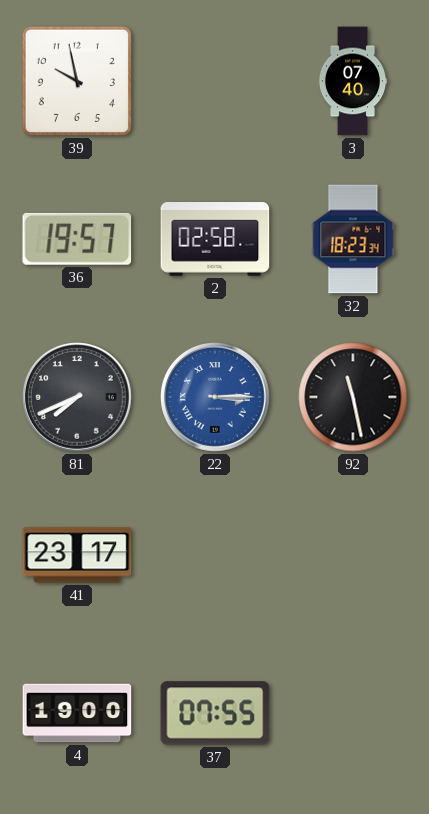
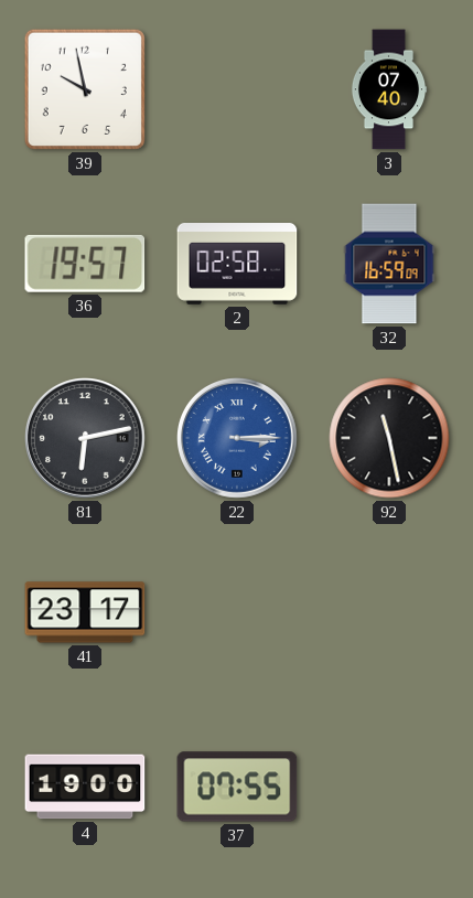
32: 18:23 -> 16:59 (389, 264)
81: 7:41 -> 6:13 (86, 439)
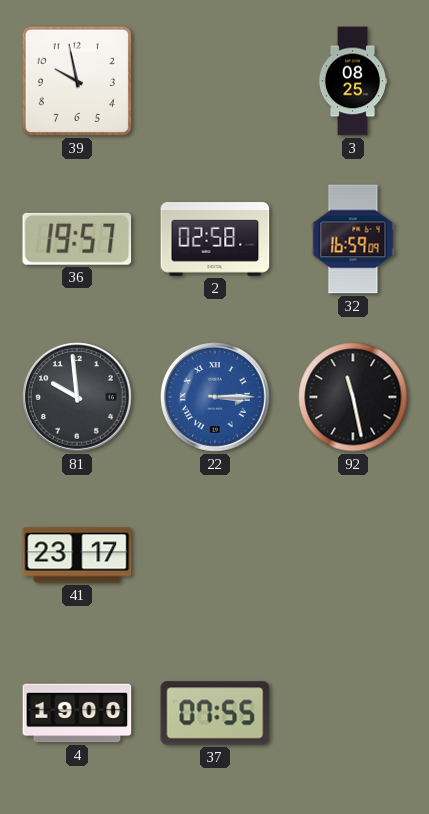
3: 07:40 -> 08:25 (353, 81)
81: 6:13 -> 9:59 (78, 398)
